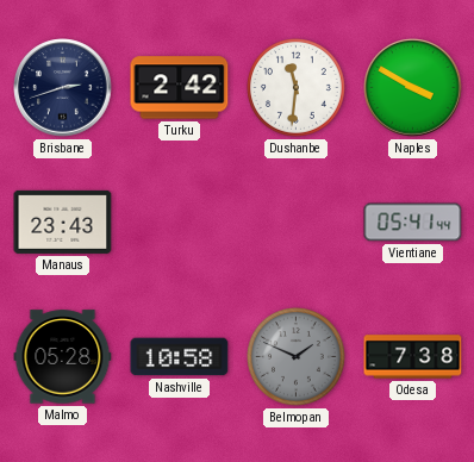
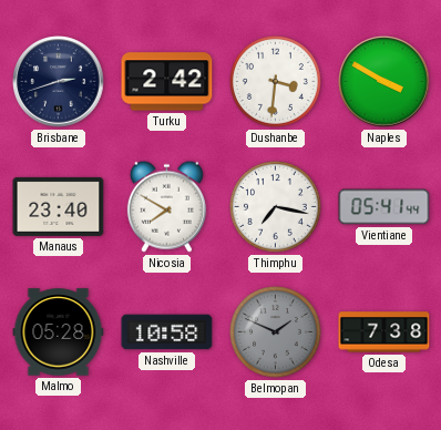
Dushanbe: 11:31 -> 3:31 (276, 82)
Manaus: 23:43 -> 23:40 (59, 206)
Nicosia: none -> 7:50 (166, 206)
Thimphu: none -> 7:17 (276, 207)
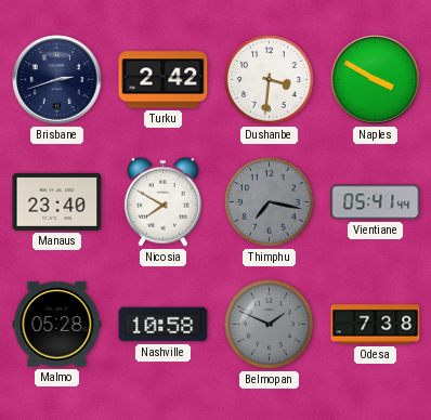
Thimphu dial: white -> grey (270, 202)
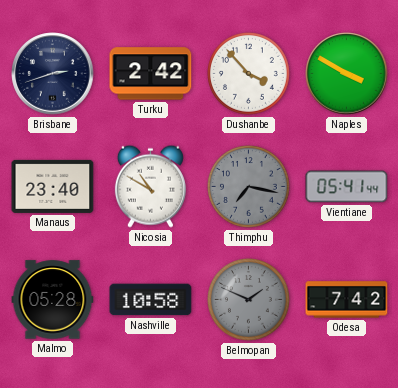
Dushanbe: 3:31 -> 3:53 (249, 74)
Nicosia: 7:50 -> 10:50 (150, 186)
Odesa: 7:38 -> 7:42 (347, 300)
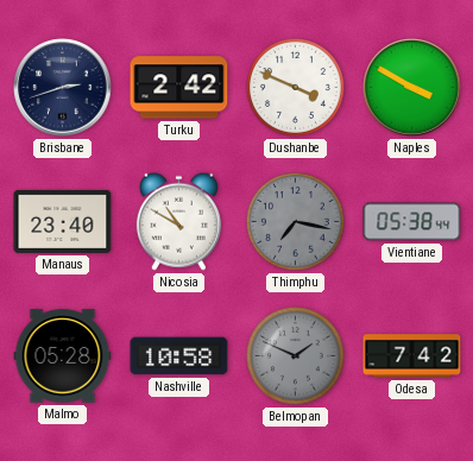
Dushanbe: 3:53 -> 3:49 (296, 88)
Vientiane: 05:41 -> 05:38 (412, 222)
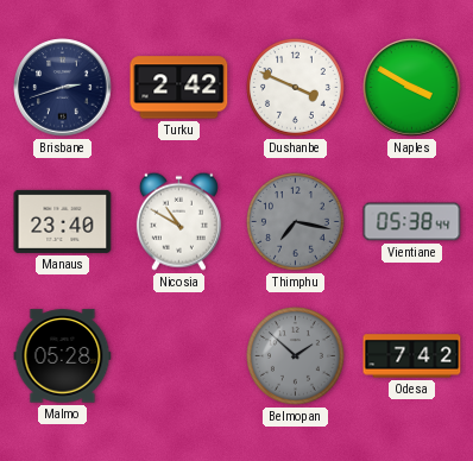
Nashville: 10:58 -> none (179, 356)
Belmopan: 1:49 -> 1:52 (296, 356)
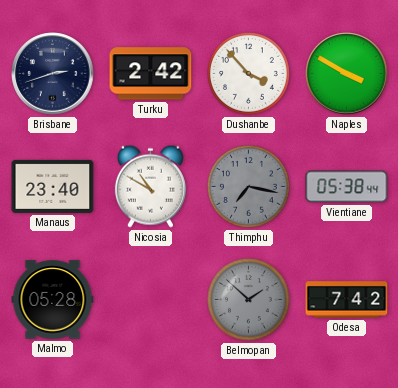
Dushanbe: 3:49 -> 3:53 (249, 74)
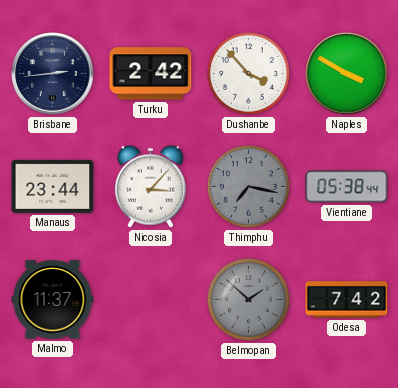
Brisbane: 2:42 -> 2:44 (53, 74)
Manaus: 23:40 -> 23:44 (53, 186)
Nicosia: 10:50 -> 3:07 (150, 186)
Malmo: 05:28 -> 11:37 (53, 300)
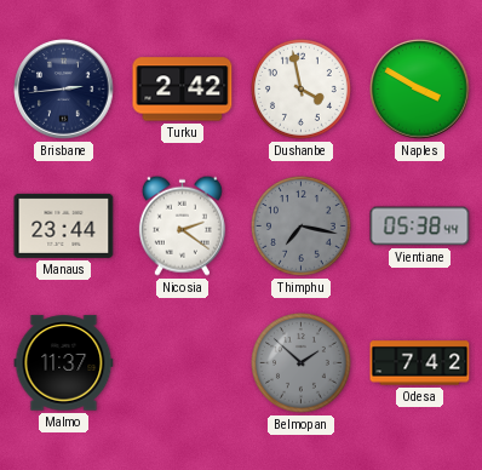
Dushanbe: 3:53 -> 3:58 (302, 90)
Nicosia: 3:07 -> 2:21 (182, 225)
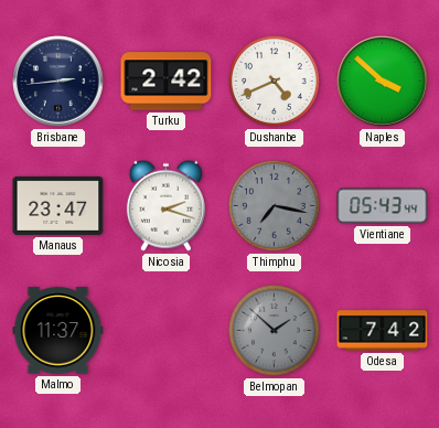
Dushanbe: 3:58 -> 4:41 (275, 82)
Naples: 3:50 -> 3:52 (383, 82)
Manaus: 23:44 -> 23:47 (58, 205)
Nicosia: 2:21 -> 2:18 (165, 205)
Vientiane: 05:38 -> 05:43 (383, 206)
